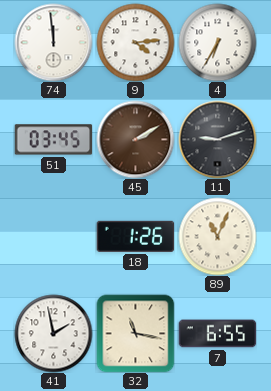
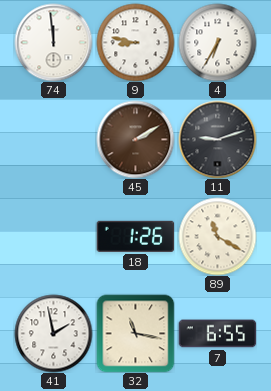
9: 4:14 -> 8:47 (135, 42)
51: 03:45 -> none (53, 140)
89: 11:04 -> 11:20 (217, 236)
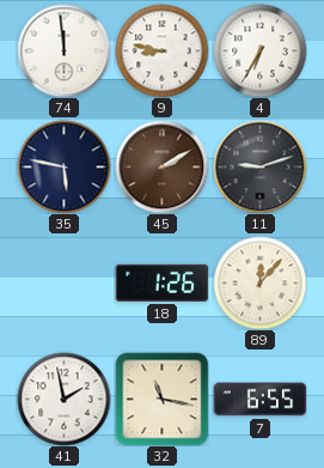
35: none -> 5:47 (63, 166)
89: 11:20 -> 12:07 (259, 282)
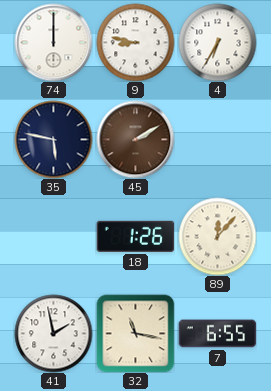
74: 11:59 -> 12:00 (53, 42)
11: 9:12 -> none (259, 166)
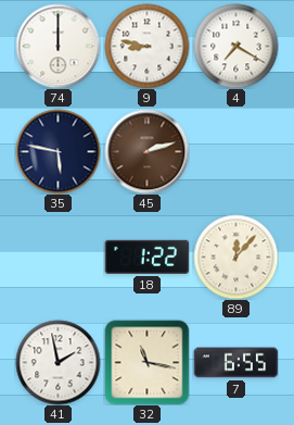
4: 6:35 -> 7:20 (235, 46)
45: 2:10 -> 2:12 (146, 151)
18: 1:26 -> 1:22 (146, 257)
